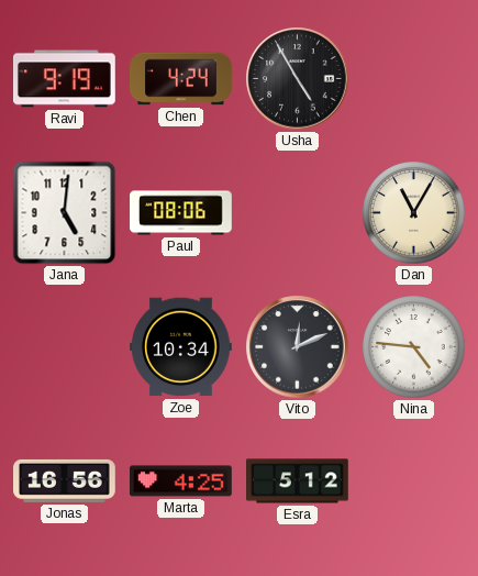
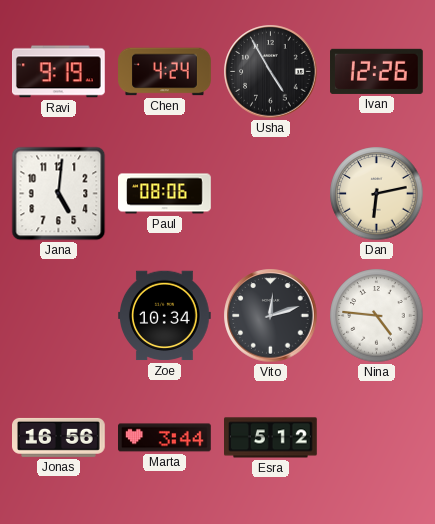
Ivan: none -> 12:26 (377, 71)
Dan: 11:05 -> 6:13 (377, 194)
Vito: 12:11 -> 12:12 (271, 316)
Marta: 4:25 -> 3:44 (165, 438)
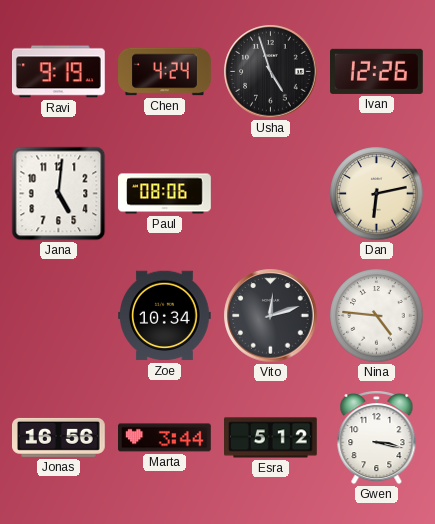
Usha: 4:55 -> 4:57 (271, 72)
Gwen: none -> 3:17 (377, 438)
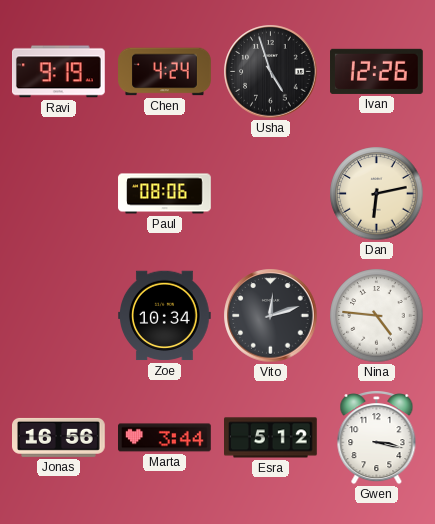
Jana: 5:01 -> none (59, 194)
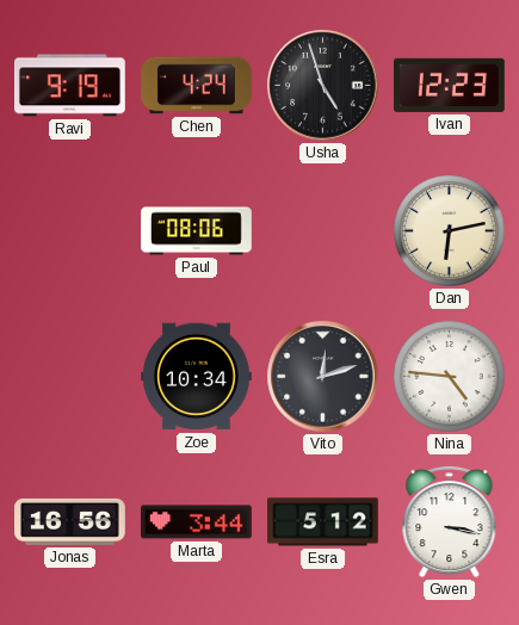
Ivan: 12:26 -> 12:23 (450, 85)
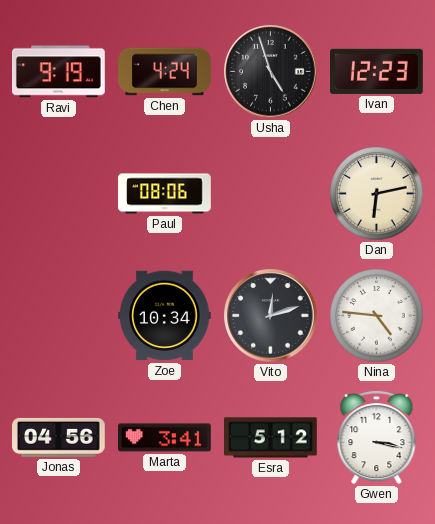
Jonas: 16:56 -> 04:56 (59, 437)
Marta: 3:44 -> 3:41 (165, 438)
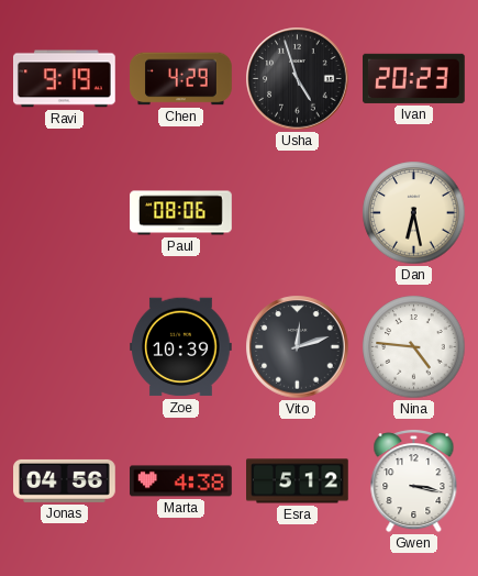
Chen: 4:24 -> 4:29 (181, 79)
Ivan: 12:23 -> 20:23 (414, 78)
Dan: 6:13 -> 6:28 (414, 213)
Zoe: 10:34 -> 10:39 (181, 347)
Marta: 3:41 -> 4:38 (181, 481)
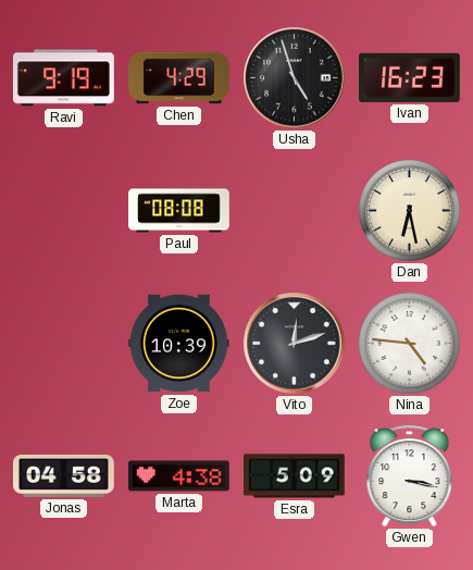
Ivan: 20:23 -> 16:23 (410, 77)
Paul: 08:06 -> 08:08 (179, 211)
Jonas: 04:56 -> 04:58 (64, 475)
Esra: 5:12 -> 5:09 (295, 476)
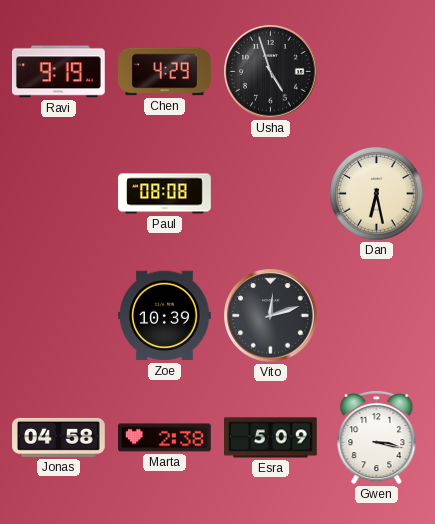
Ivan: 16:23 -> none (410, 77)
Nina: 4:46 -> none (410, 344)
Marta: 4:38 -> 2:38 (165, 438)
